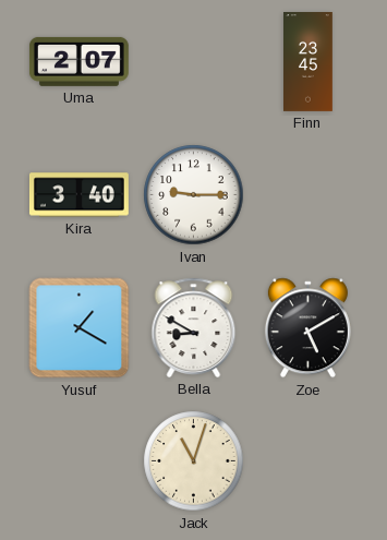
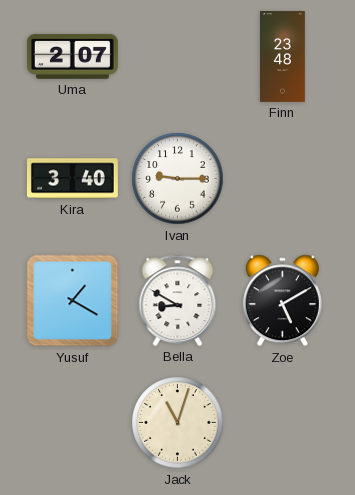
Finn: 23:45 -> 23:48 (283, 57)
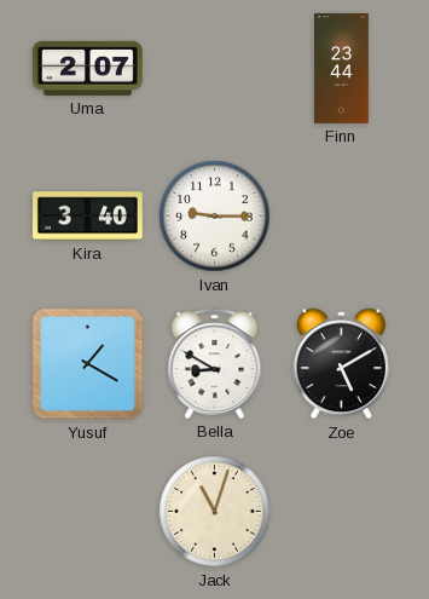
Finn: 23:48 -> 23:44 (342, 69)
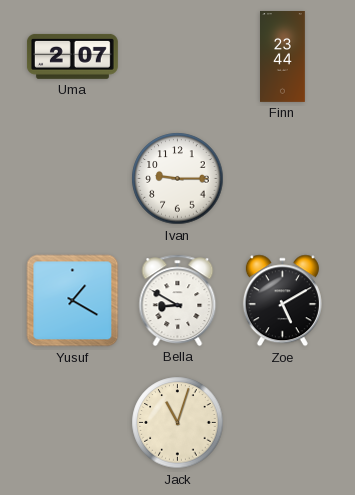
Kira: 3:40 -> none (87, 217)
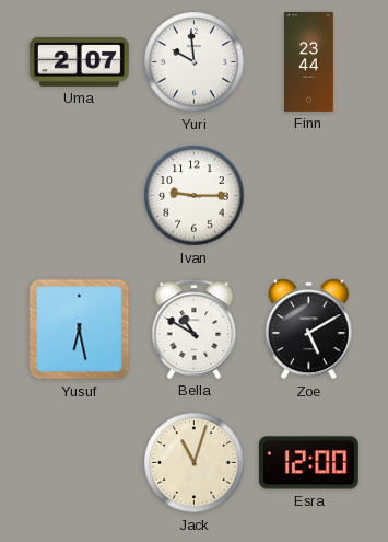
Yuri: none -> 9:59 (195, 62)
Yusuf: 1:20 -> 6:28 (80, 330)
Bella: 8:50 -> 10:50 (195, 328)
Esra: none -> 12:00 (308, 463)
